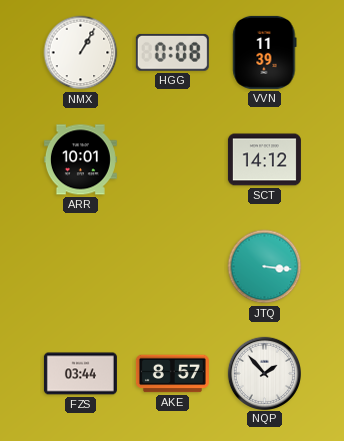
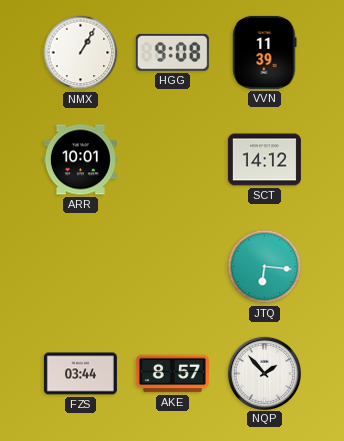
HGG: 0:08 -> 9:08 (172, 52)
JTQ: 3:16 -> 6:16 (265, 267)
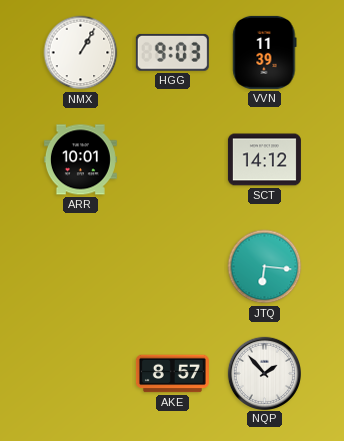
HGG: 9:08 -> 9:03 (172, 52)
FZS: 03:44 -> none (80, 374)
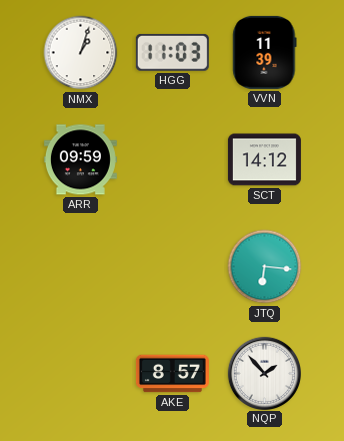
NMX: 1:05 -> 1:03 (81, 53)
HGG: 9:03 -> 11:03 (172, 52)
ARR: 10:01 -> 09:59 (80, 160)
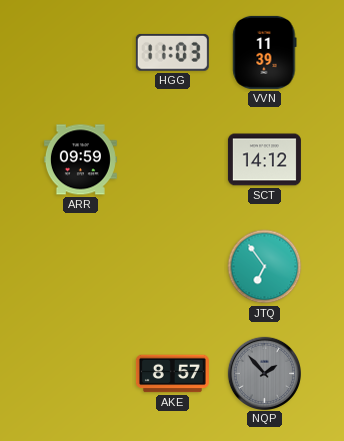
NMX: 1:03 -> none (81, 53)
JTQ: 6:16 -> 6:54 (265, 267)
NQP dial: white -> grey (264, 373)
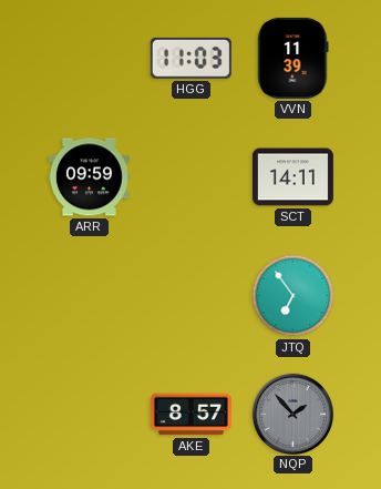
SCT: 14:12 -> 14:11 (292, 177)
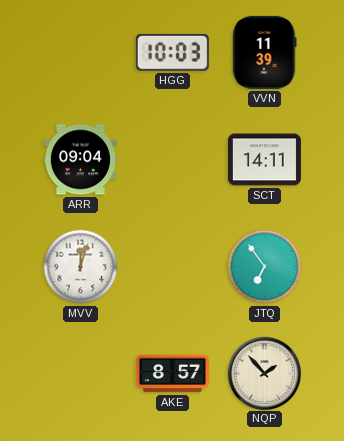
HGG: 11:03 -> 10:03 (172, 52)
ARR: 09:59 -> 09:04 (80, 160)
MVV: none -> 12:03 (81, 267)
NQP dial: grey -> cream (264, 373)
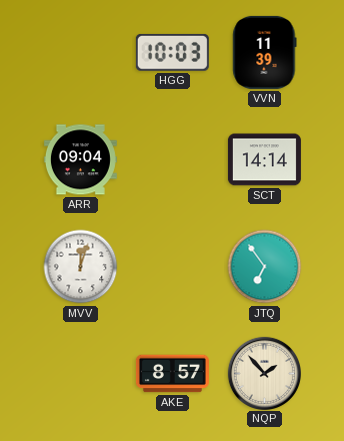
SCT: 14:11 -> 14:14 (264, 160)
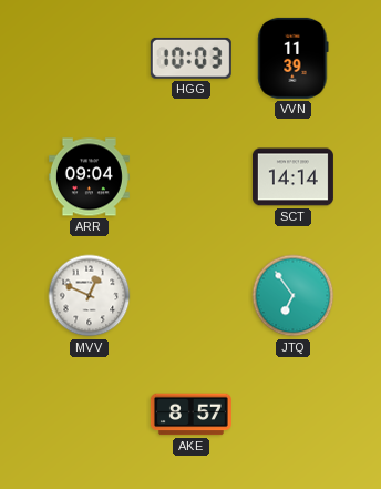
MVV: 12:03 -> 12:49 (90, 296)
NQP: 1:53 -> none (264, 373)
